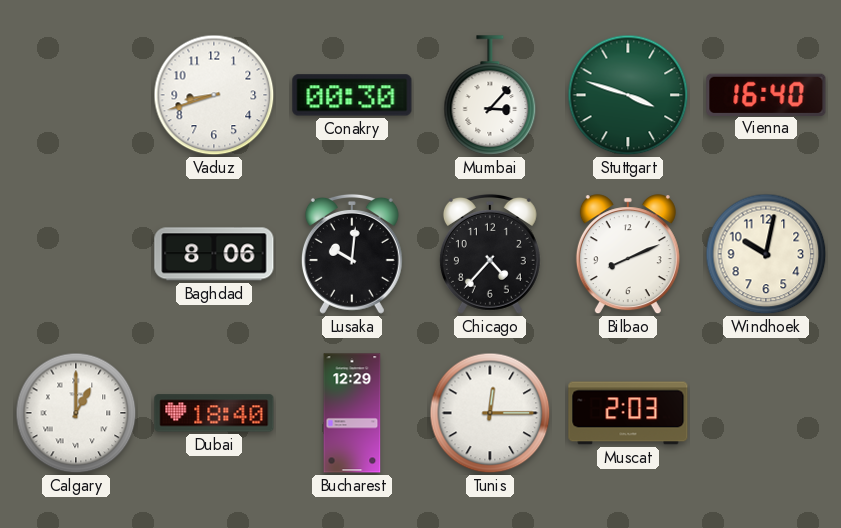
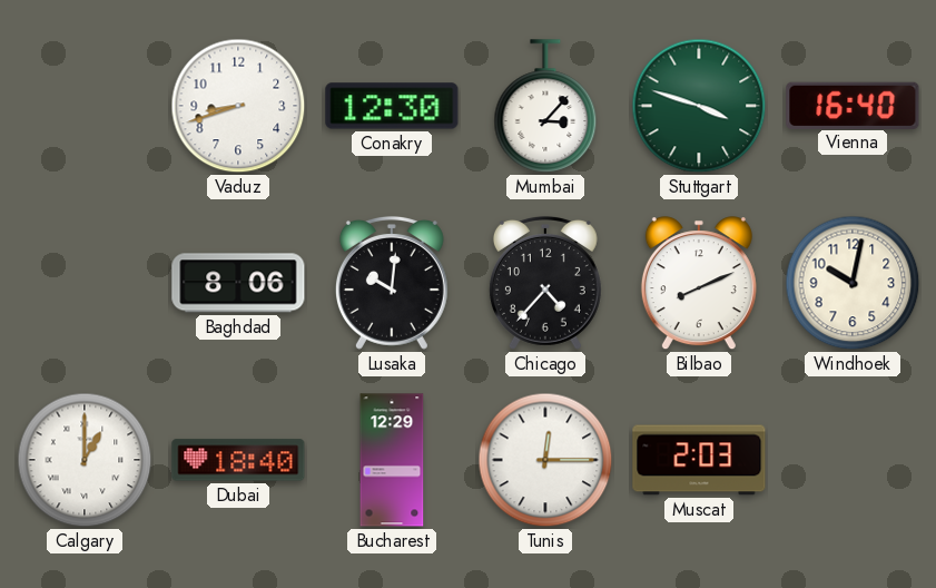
Conakry: 00:30 -> 12:30 (392, 106)
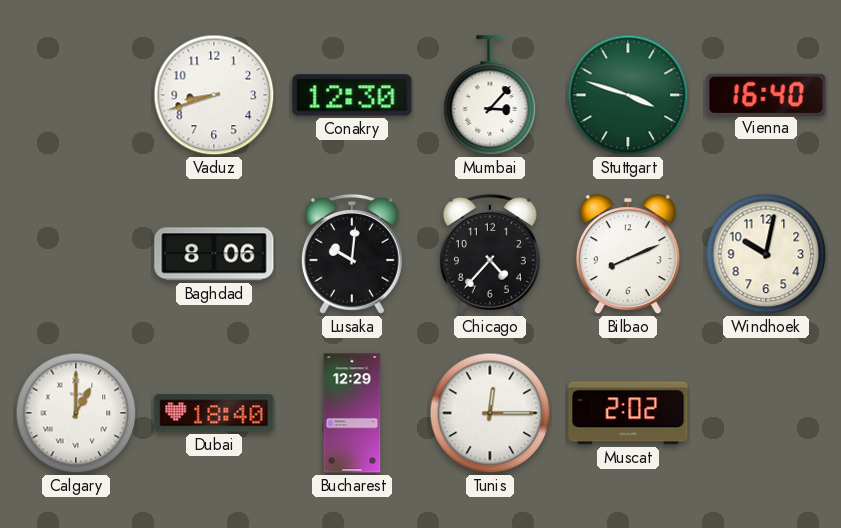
Muscat: 2:03 -> 2:02 (628, 413)
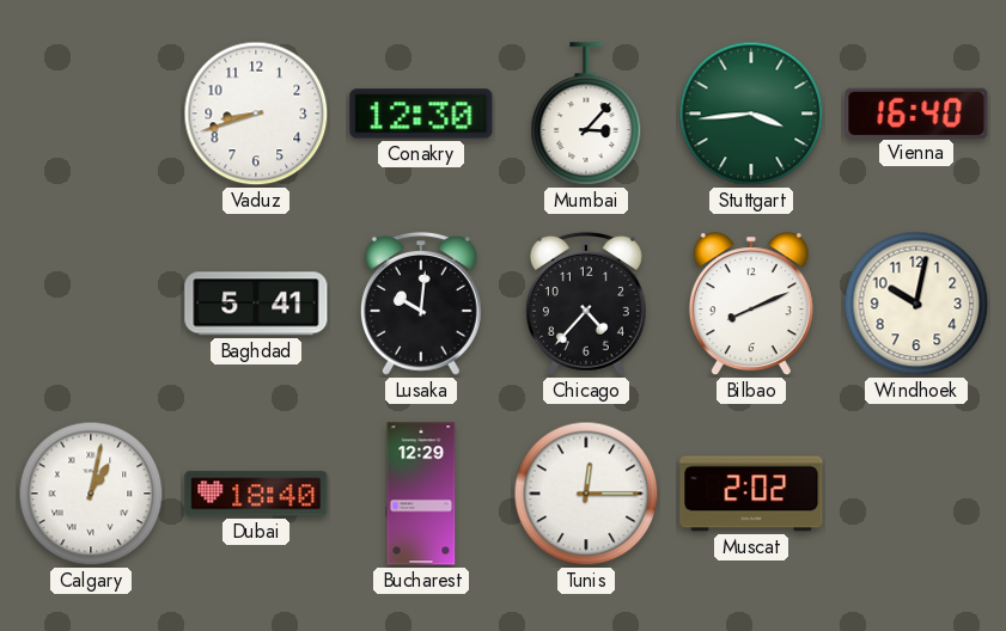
Stuttgart: 3:48 -> 3:44 (751, 114)
Baghdad: 8:06 -> 5:41 (256, 304)
Calgary: 1:00 -> 1:02 (91, 494)
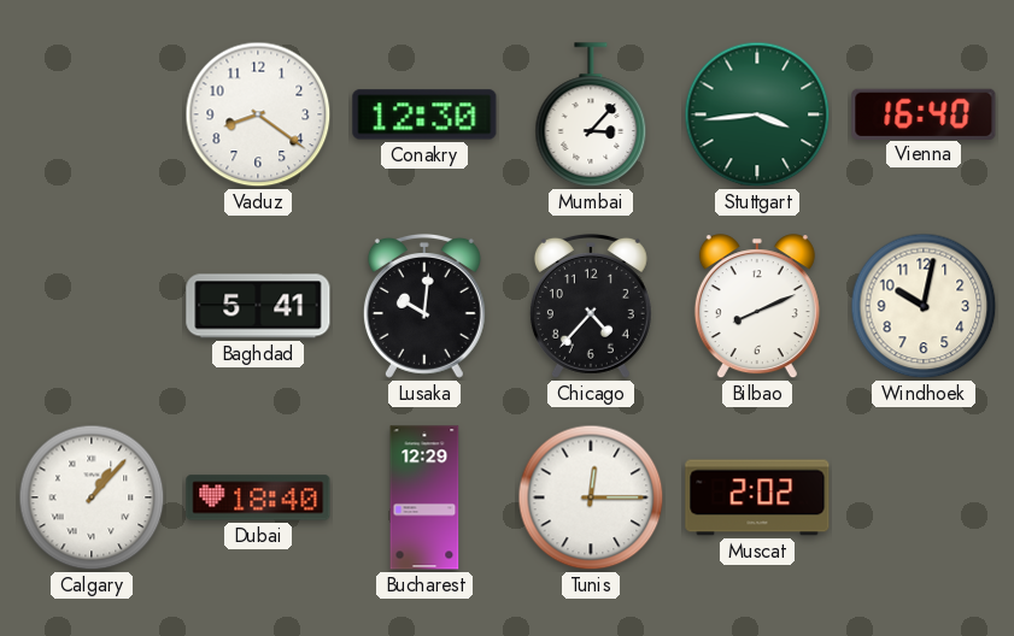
Vaduz: 8:42 -> 8:21 (258, 114)
Calgary: 1:02 -> 1:07 (92, 497)
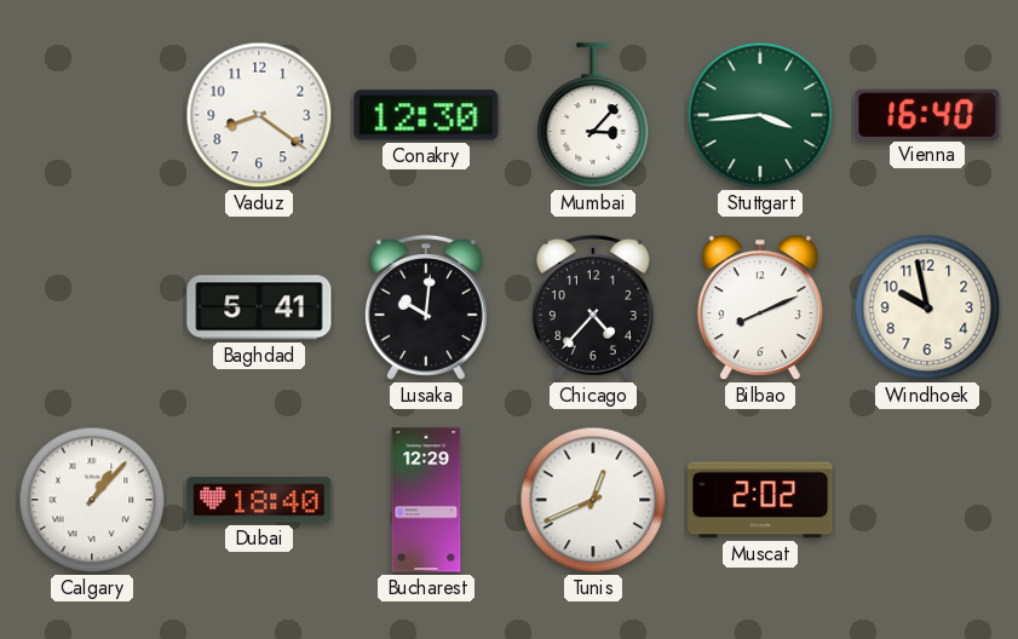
Windhoek: 10:02 -> 9:58 (927, 307)
Tunis: 12:15 -> 12:41 (593, 500)
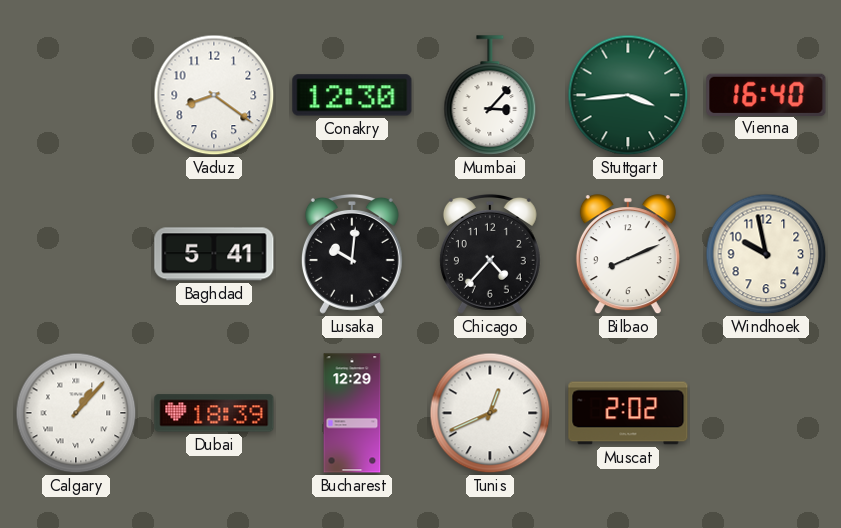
Dubai: 18:40 -> 18:39 (214, 413)
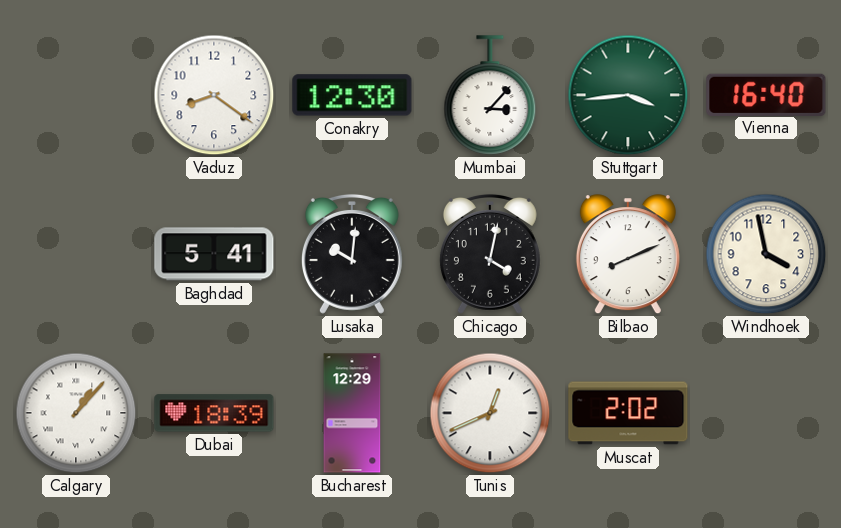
Chicago: 4:37 -> 4:02 (490, 254)
Windhoek: 9:58 -> 3:58 (766, 254)
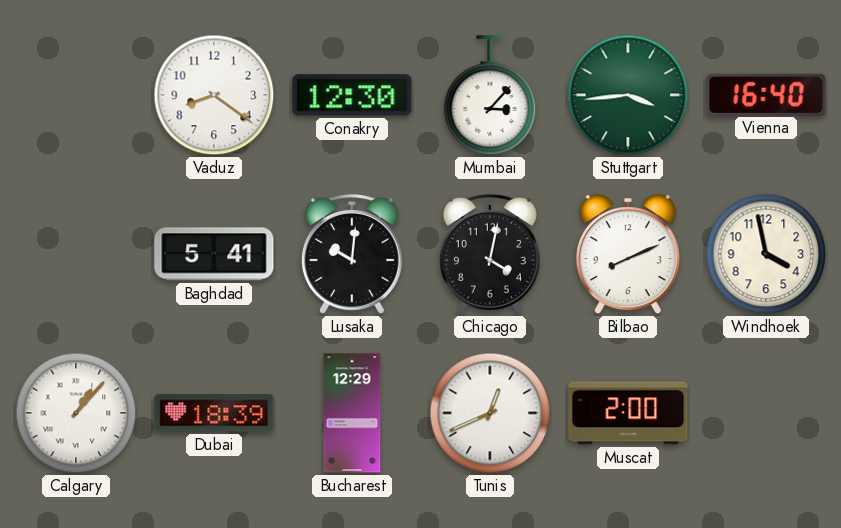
Muscat: 2:02 -> 2:00 (628, 413)
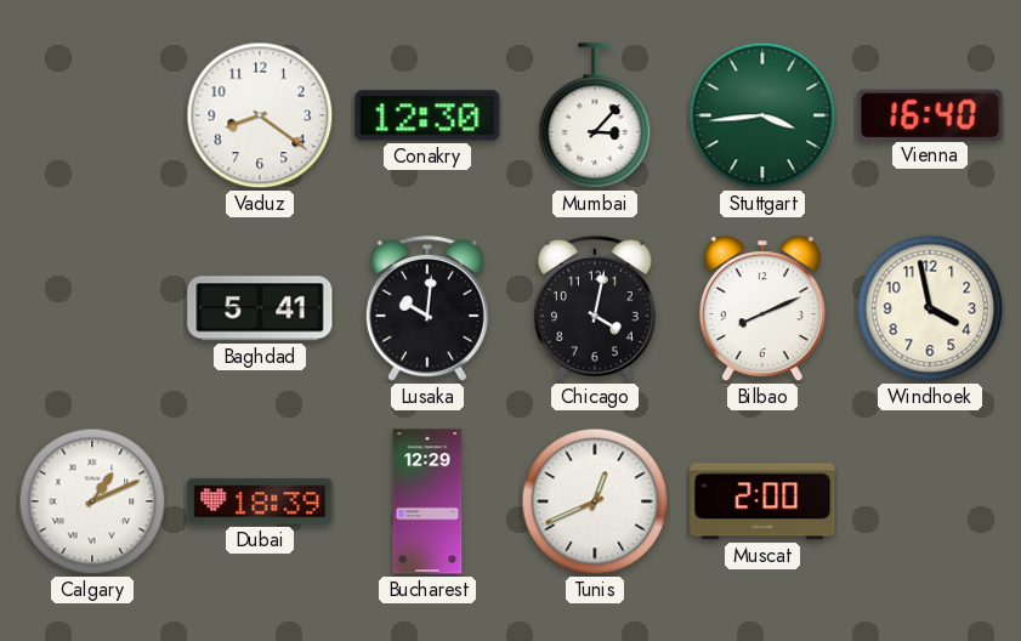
Calgary: 1:07 -> 1:11 (92, 501)
